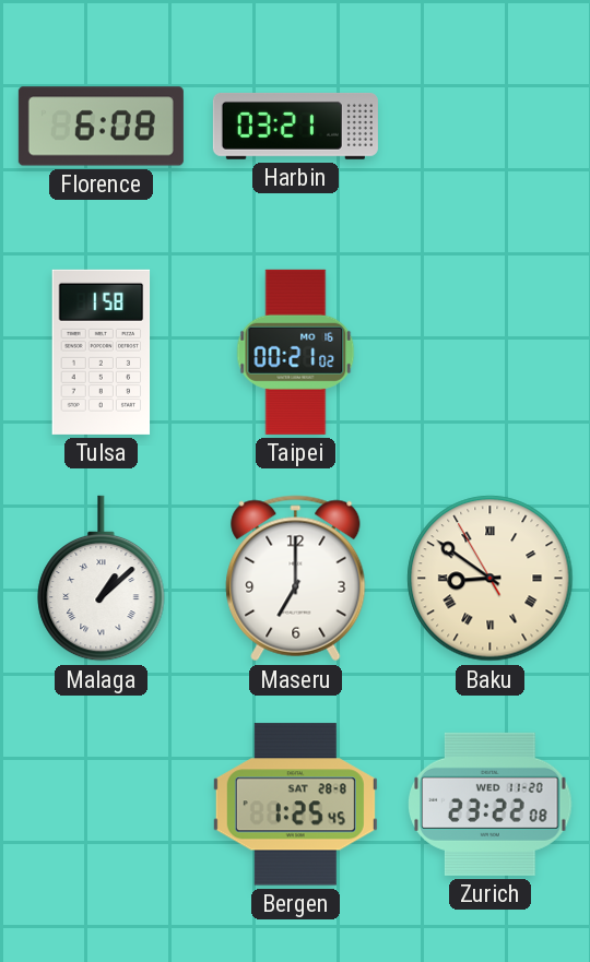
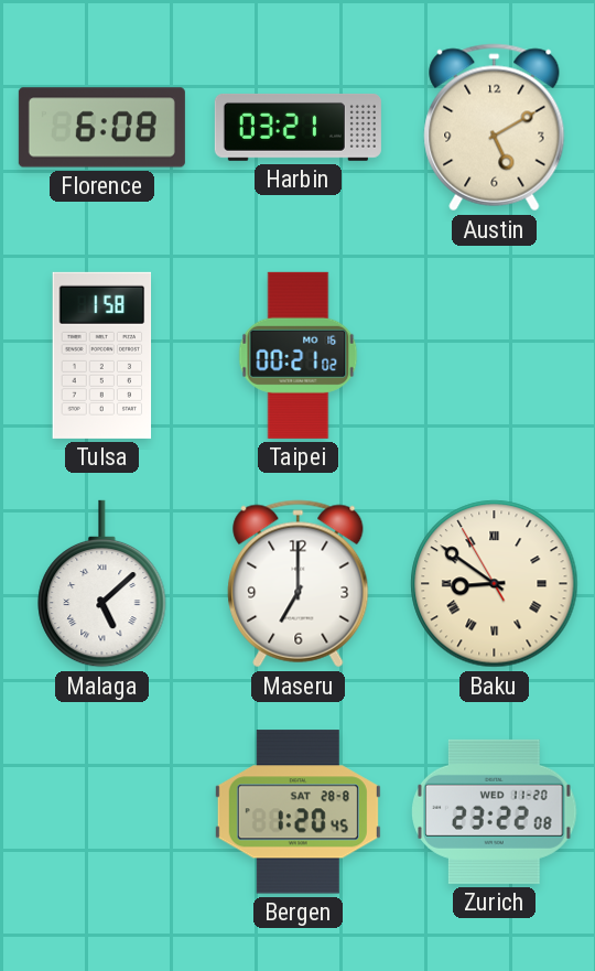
Austin: none -> 5:10 (495, 128)
Malaga: 1:08 -> 5:08 (102, 584)
Bergen: 1:25 -> 1:20 (297, 812)
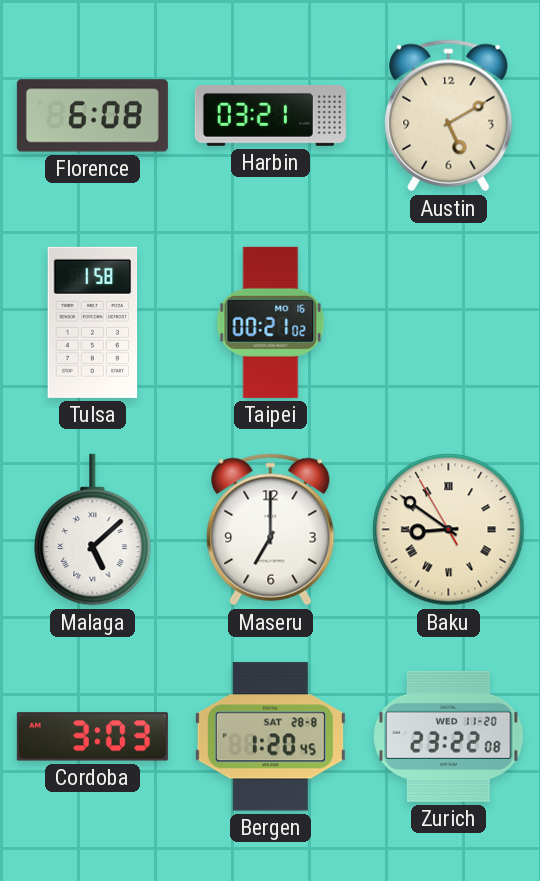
Cordoba: none -> 3:03 (92, 737)
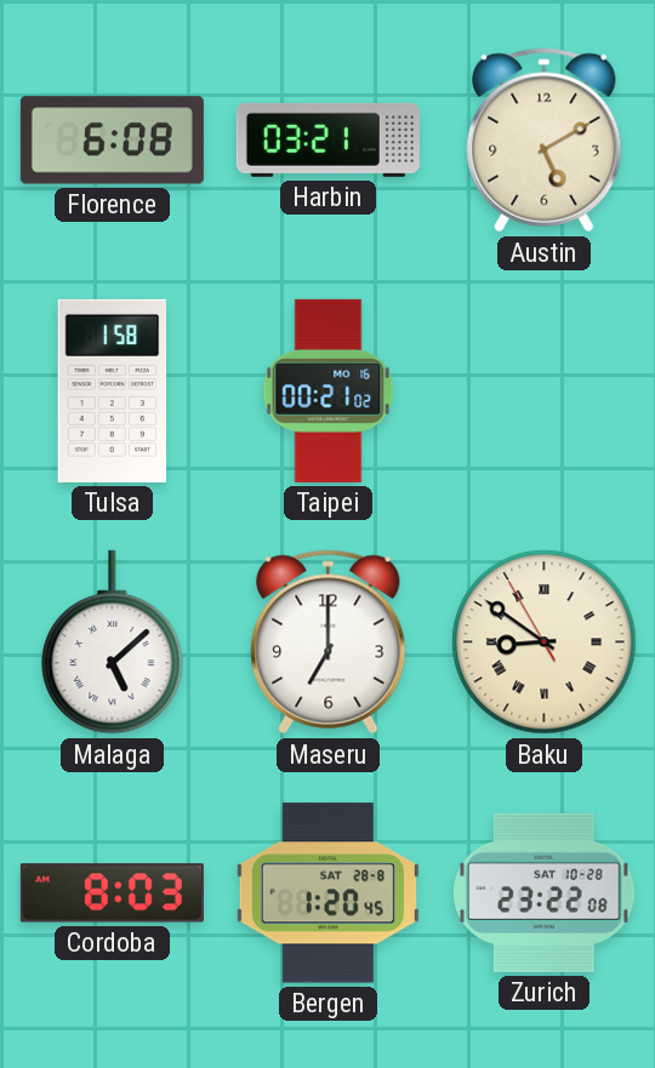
Cordoba: 3:03 -> 8:03 (112, 893)
Zurich date: WED 11-20 -> SAT 10-28 (545, 892)
